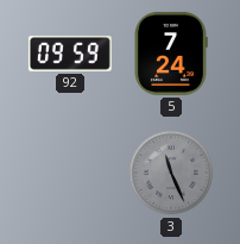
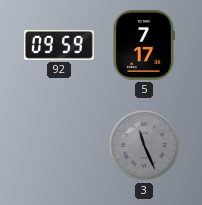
5: 7:24 -> 7:17 (144, 45)
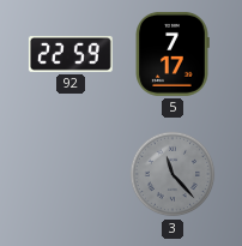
92: 09:59 -> 22:59 (71, 54)
3: 11:26 -> 11:23 (173, 174)
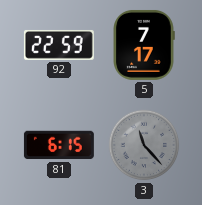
81: none -> 6:15 (59, 145)
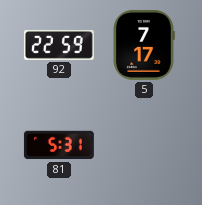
81: 6:15 -> 5:31 (59, 145)
3: 11:23 -> none (144, 145)
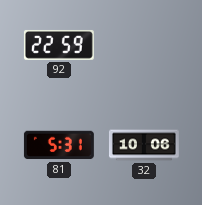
5: 7:17 -> none (144, 45)
32: none -> 10:06 (144, 145)
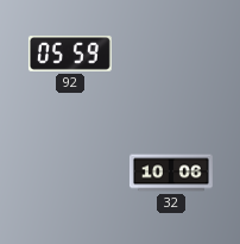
92: 22:59 -> 05:59 (70, 54)
81: 5:31 -> none (59, 145)
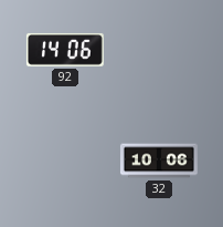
92: 05:59 -> 14:06 (65, 50)
